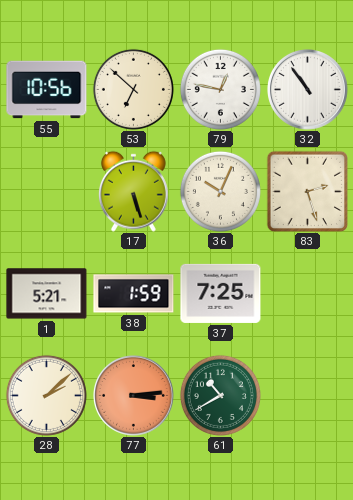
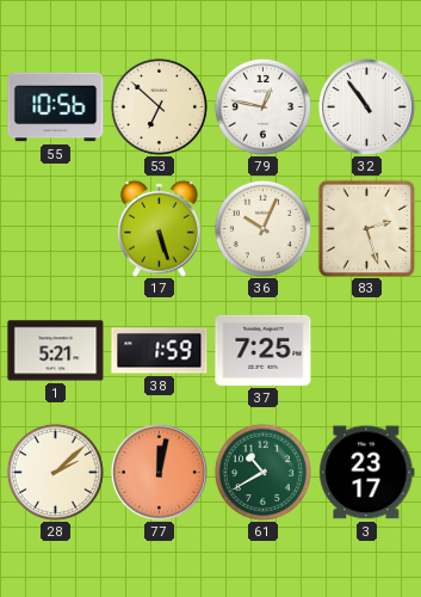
77: 3:14 -> 12:02 (160, 473)
3: none -> 23:17 (367, 473)
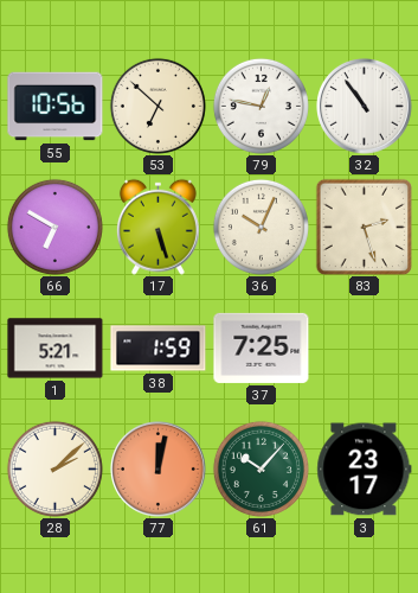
66: none -> 6:50 (54, 227)
61: 10:40 -> 10:07 (261, 468)
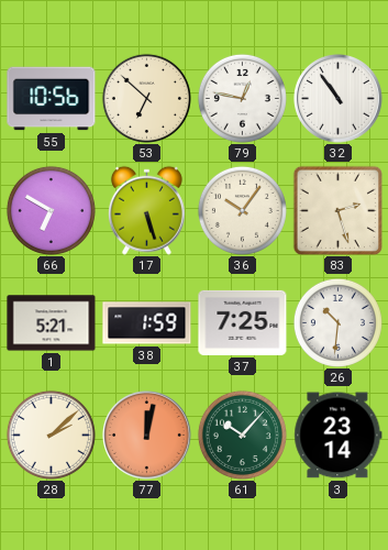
36: 10:04 -> 10:06 (242, 210)
26: none -> 10:31 (337, 322)
3: 23:17 -> 23:14 (339, 436)
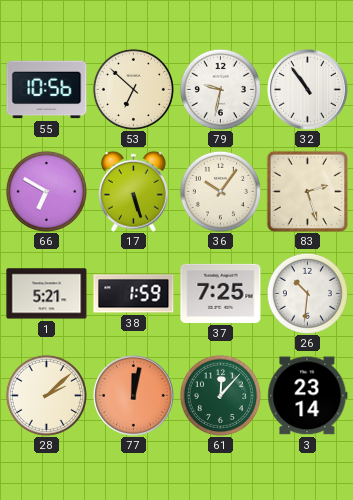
79: 12:47 -> 9:32 (220, 89)
61: 10:07 -> 12:07 (220, 395)
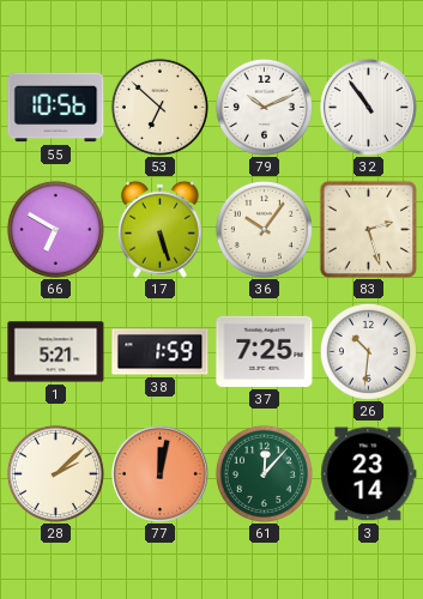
79: 9:32 -> 10:11 (264, 107)
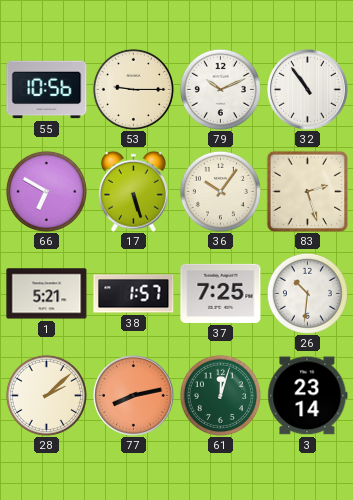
53: 6:52 -> 9:15 (133, 89)
38: 1:59 -> 1:57 (134, 294)
77: 12:02 -> 8:13 (134, 396)
61: 12:07 -> 12:03 (220, 395)
